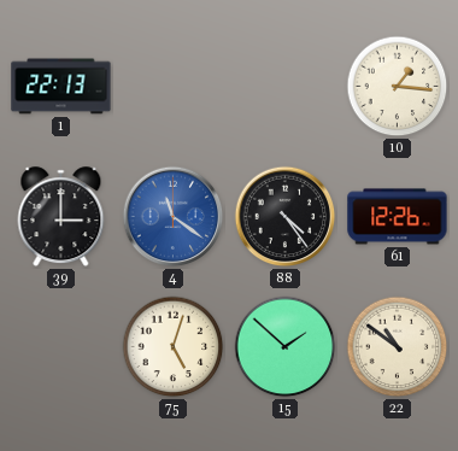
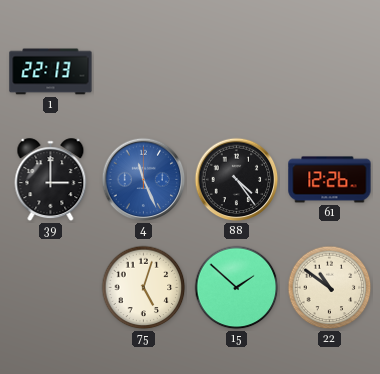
10: 1:16 -> none (398, 87)
4: 11:21 -> 11:26 (144, 180)
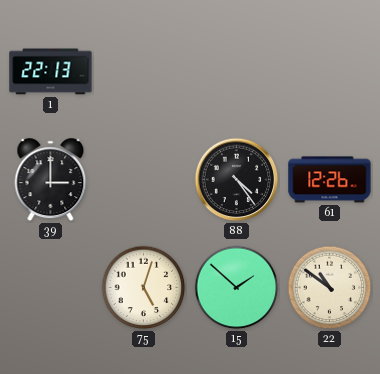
4: 11:26 -> none (144, 180)
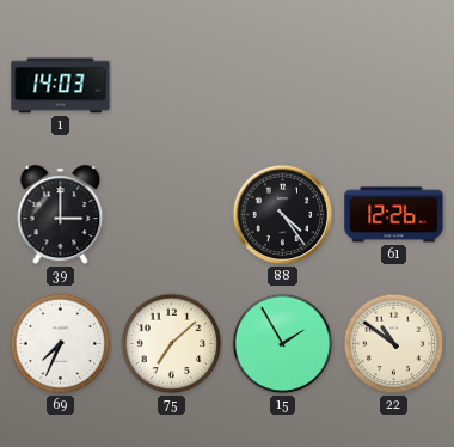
1: 22:13 -> 14:03 (61, 86)
69: none -> 7:34 (61, 344)
75: 5:03 -> 7:08 (172, 344)
15: 1:52 -> 1:55 (283, 344)
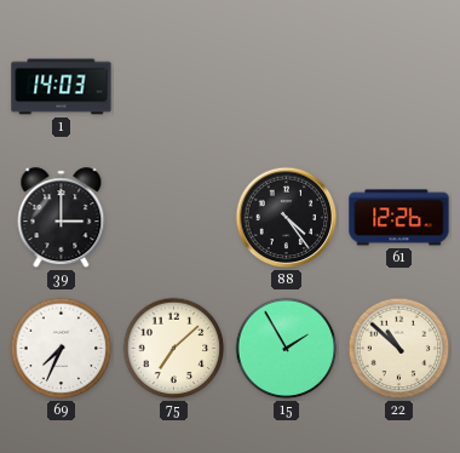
22: 10:51 -> 10:52 (399, 349)
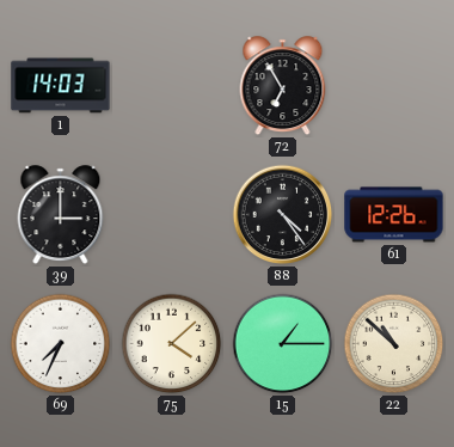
72: none -> 6:55 (283, 86)
75: 7:08 -> 4:08 (172, 344)
15: 1:55 -> 1:15 (283, 344)
